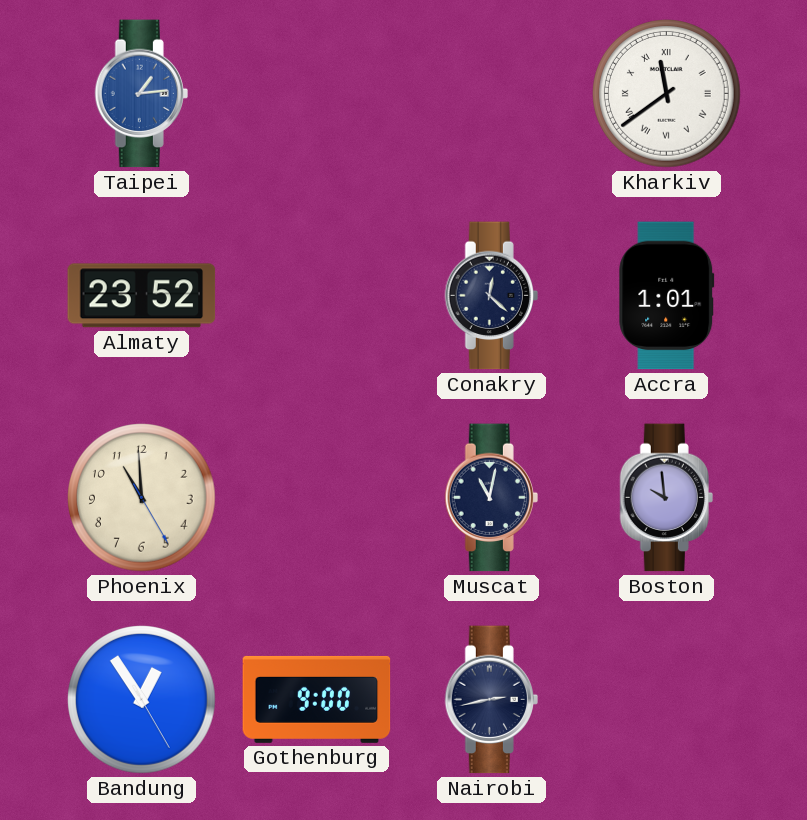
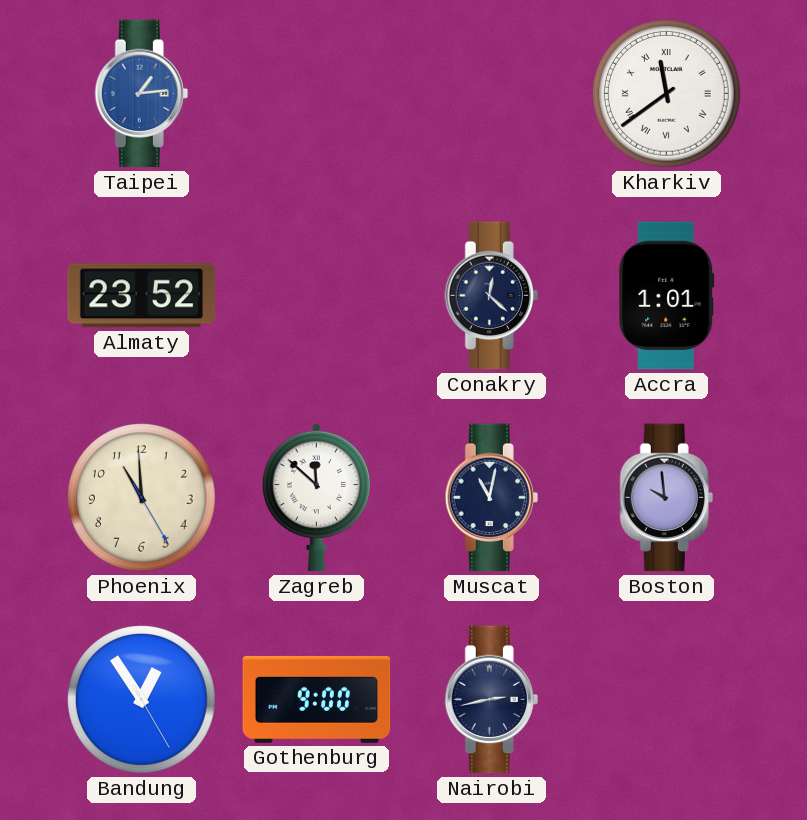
Zagreb: none -> 11:52 (316, 497)
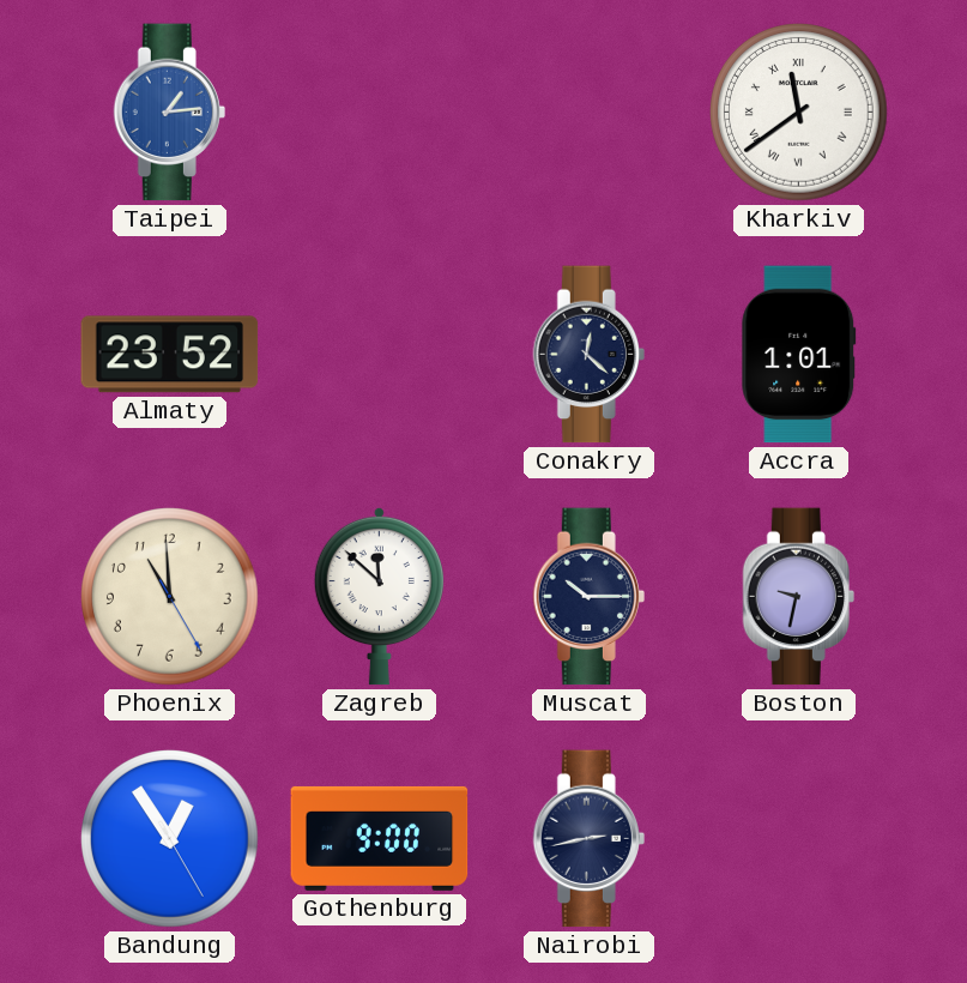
Muscat: 11:02 -> 10:15 (588, 597)
Boston: 9:59 -> 9:32 (798, 597)
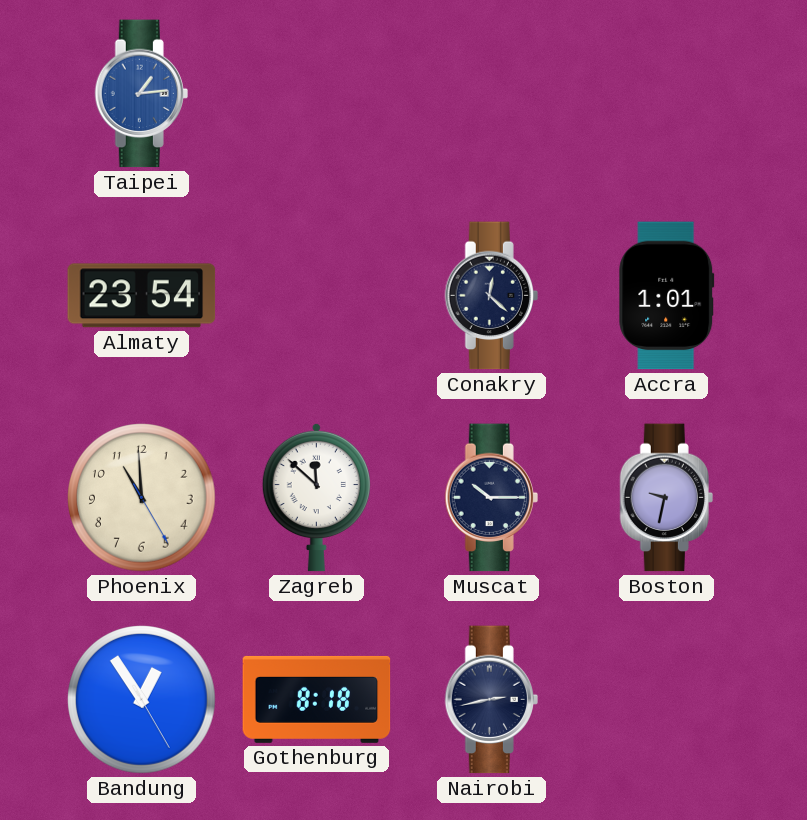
Kharkiv: 11:39 -> none (799, 113)
Almaty: 23:52 -> 23:54 (142, 296)
Gothenburg: 9:00 -> 8:18 (317, 699)
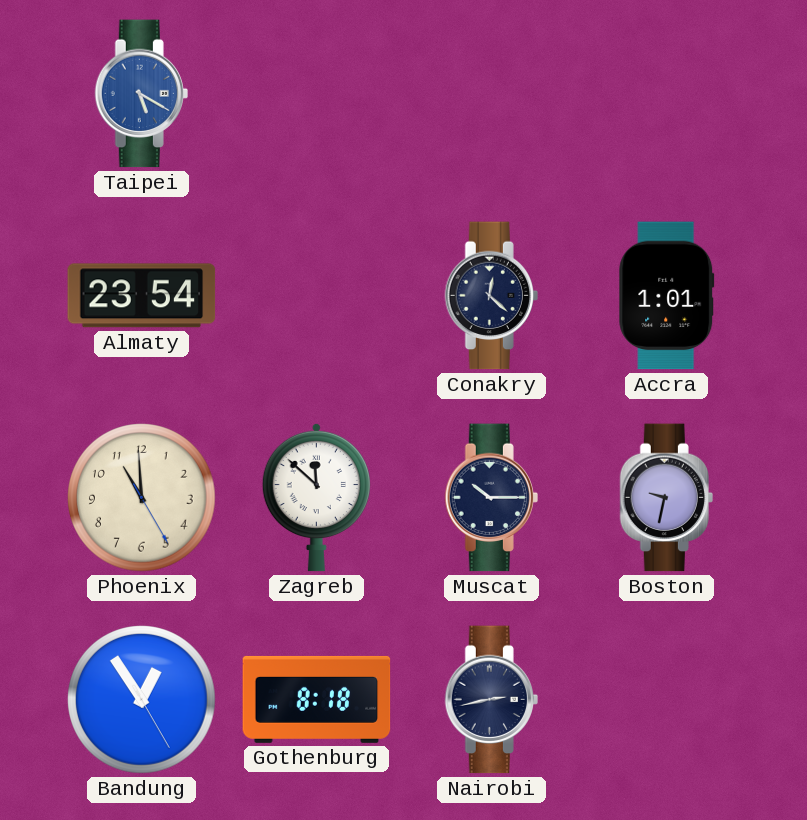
Taipei: 1:14 -> 5:20 (141, 94)
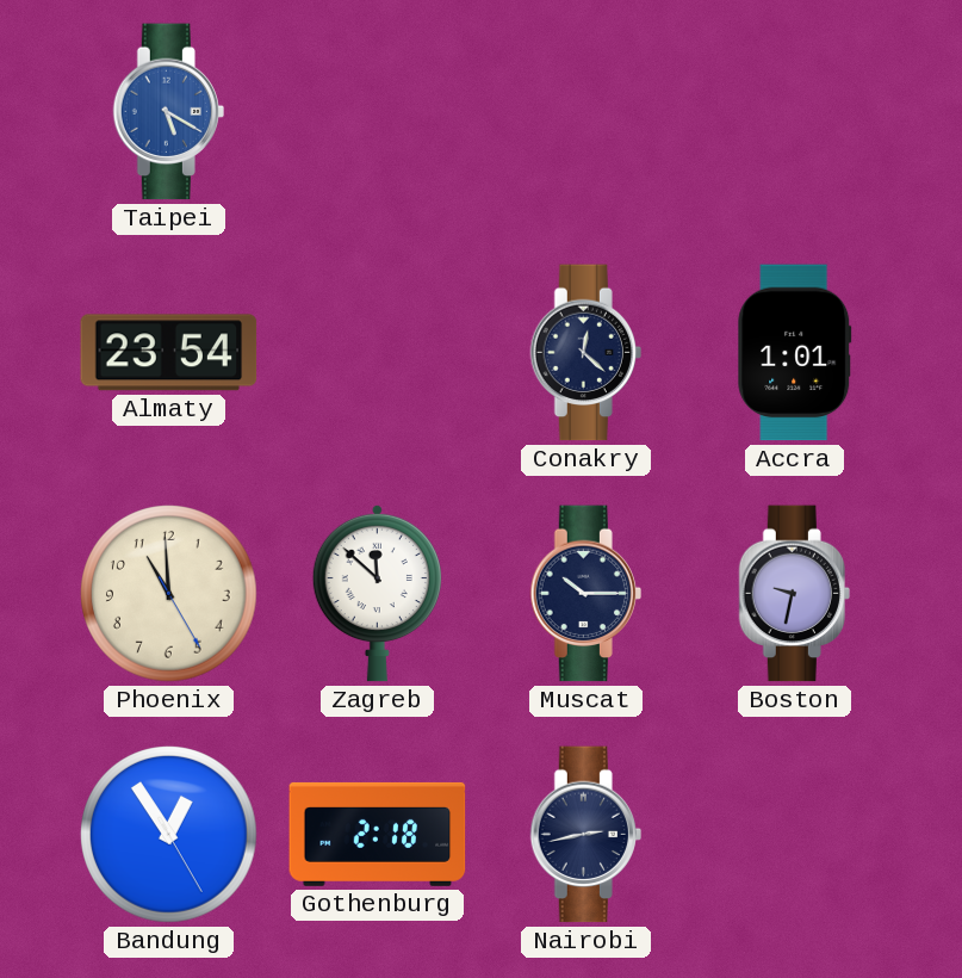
Gothenburg: 8:18 -> 2:18 (378, 834)
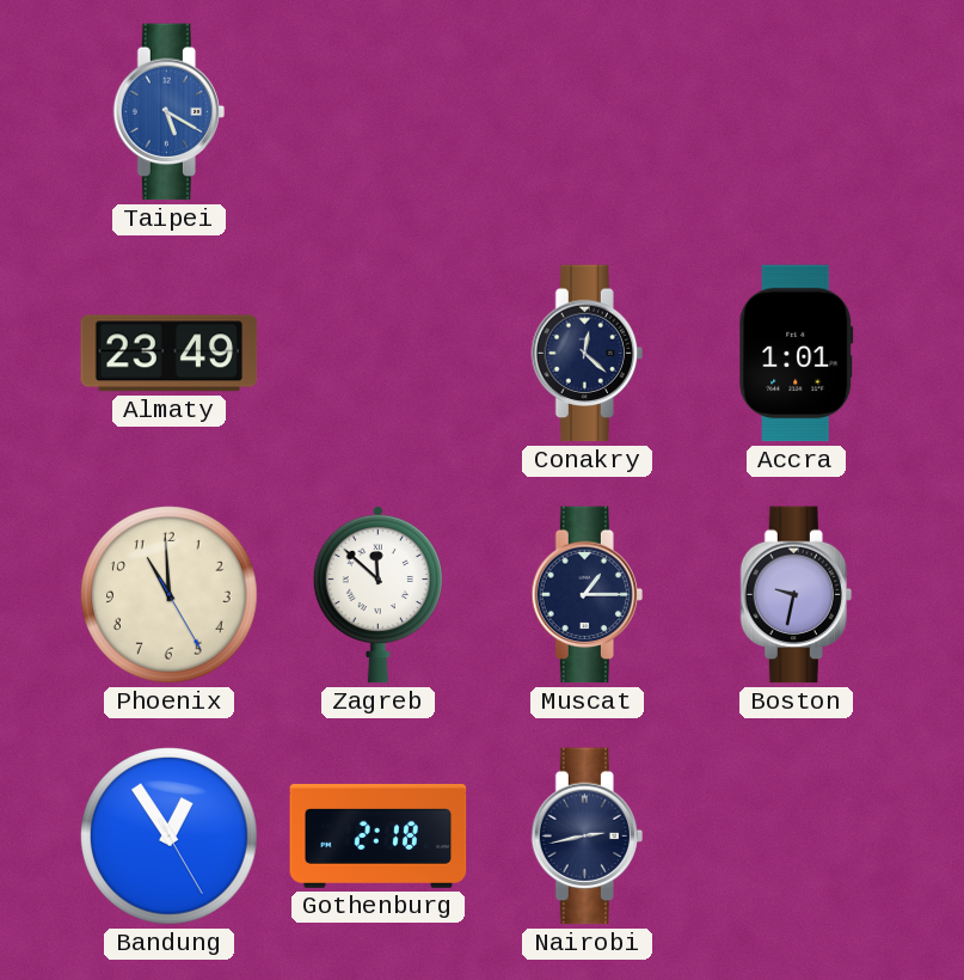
Almaty: 23:54 -> 23:49 (170, 354)
Muscat: 10:15 -> 1:15 (587, 595)
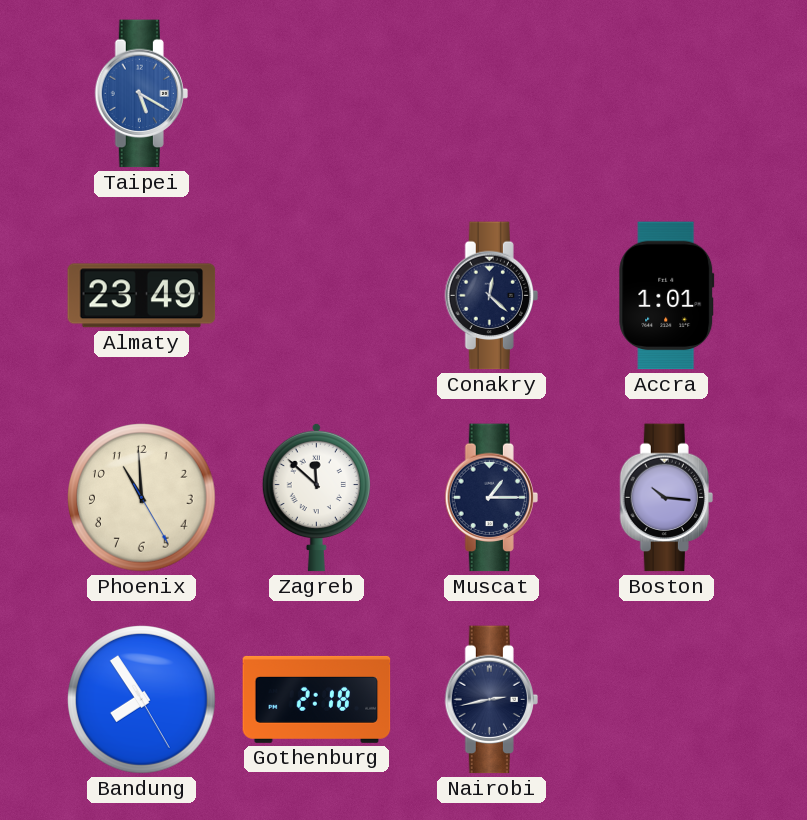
Boston: 9:32 -> 10:16 (666, 498)
Bandung: 12:54 -> 7:54 (142, 700)
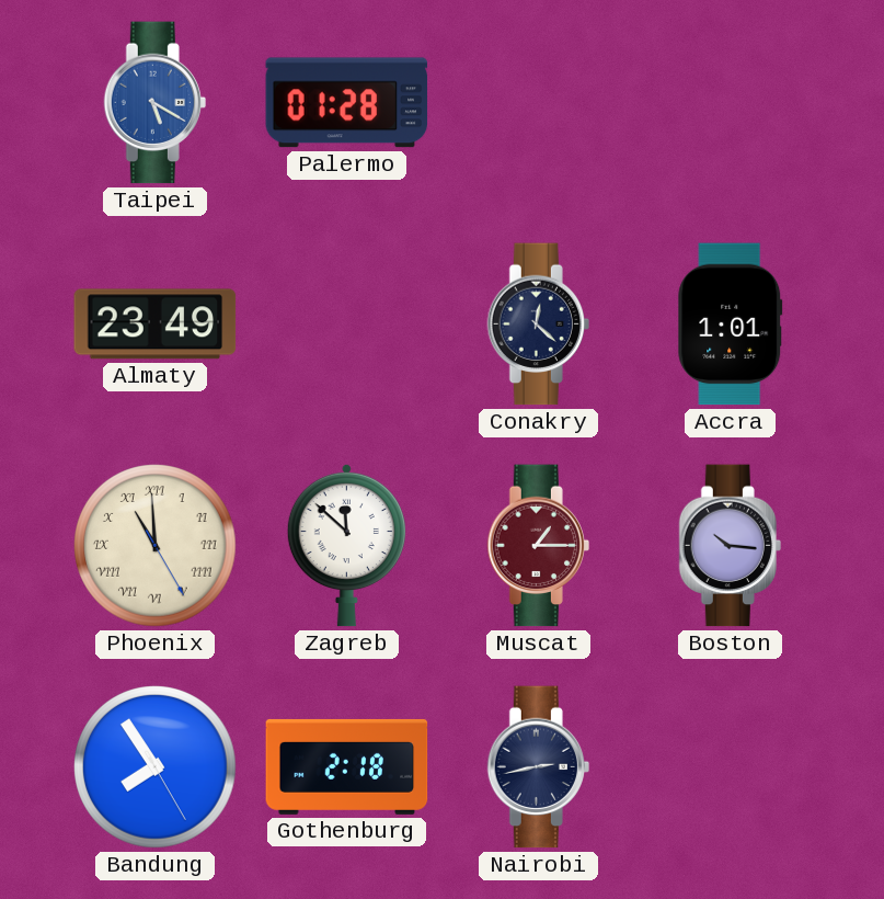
Palermo: none -> 01:28 (347, 103)
Phoenix numerals: Arabic -> Roman (156, 546)
Muscat dial: navy -> burgundy (538, 546)
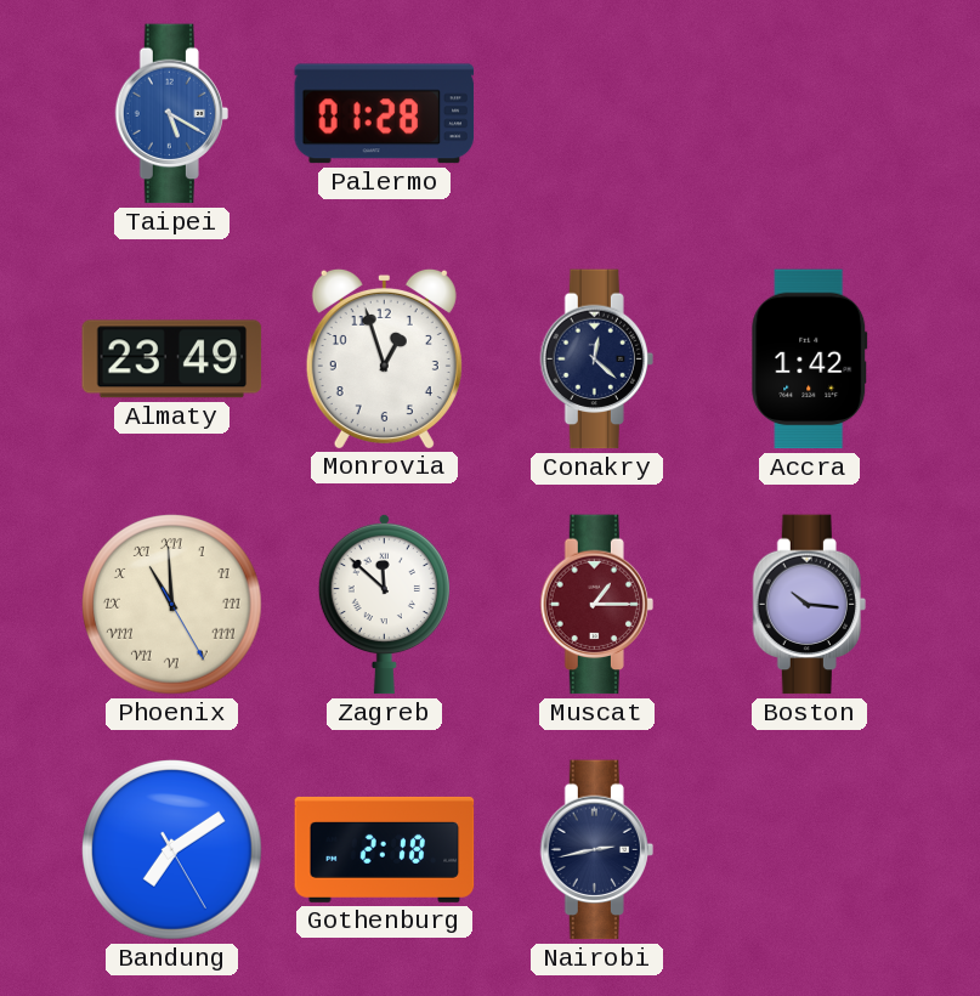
Monrovia: none -> 12:57 (384, 358)
Accra: 1:01 -> 1:42 (810, 360)
Bandung: 7:54 -> 7:09 (172, 850)
